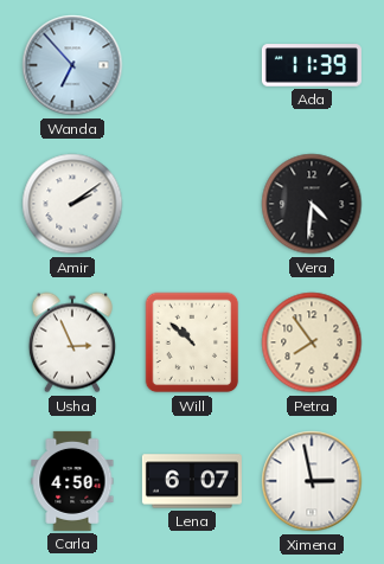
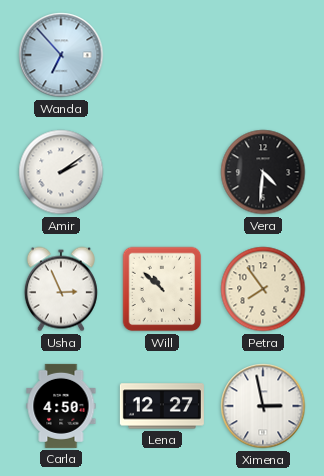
Ada: 11:39 -> none (312, 65)
Lena: 6:07 -> 12:27 (162, 406)
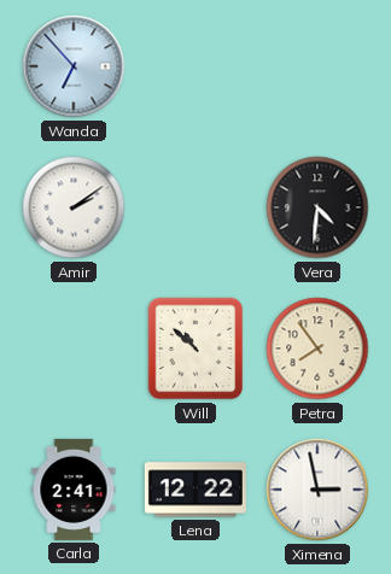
Usha: 2:56 -> none (61, 289)
Carla: 4:50 -> 2:41 (74, 490)
Lena: 12:27 -> 12:22 (195, 490)
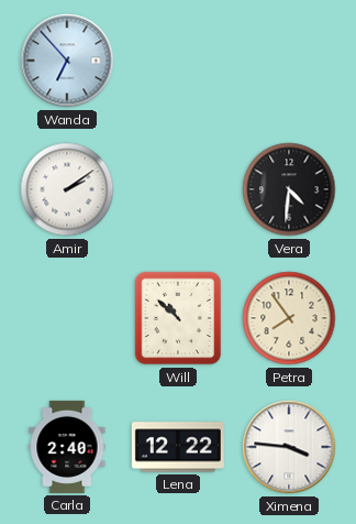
Carla: 2:41 -> 2:40 (67, 447)
Ximena: 2:58 -> 3:46 (289, 447)
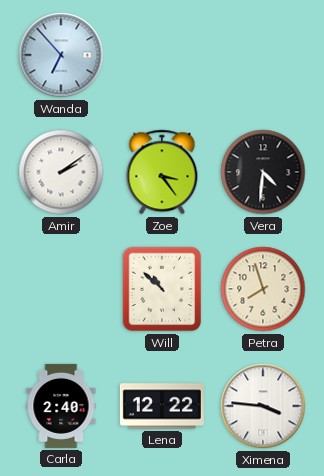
Zoe: none -> 3:24 (162, 172)
Petra: 7:54 -> 7:57 (263, 289)
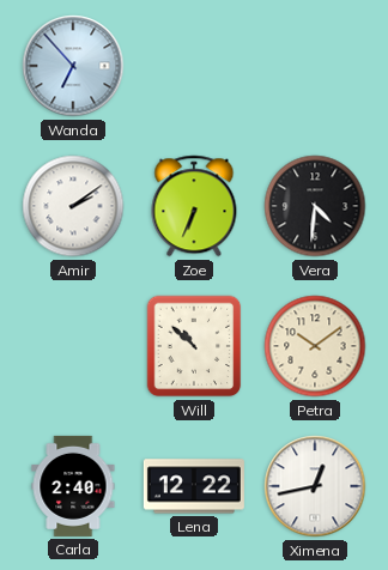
Zoe: 3:24 -> 6:34 (194, 206)
Petra: 7:57 -> 10:09 (315, 346)
Ximena: 3:46 -> 12:43 (315, 486)
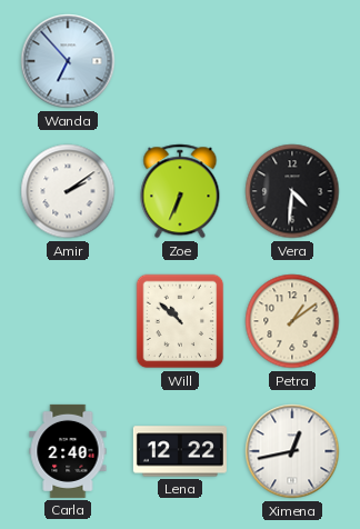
Petra: 10:09 -> 1:09 (292, 321)
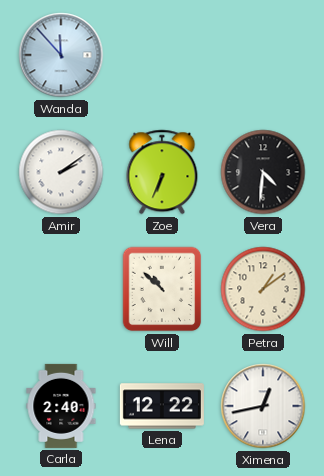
Wanda: 6:53 -> 11:53 (61, 55)
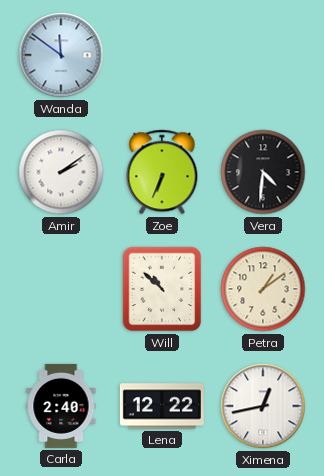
Wanda: 11:53 -> 11:51 (61, 55)
